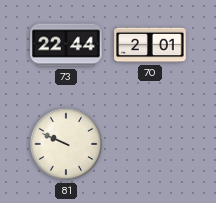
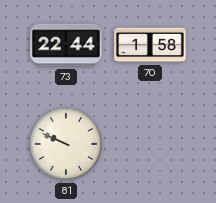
70: 2:01 -> 1:58 (150, 45)
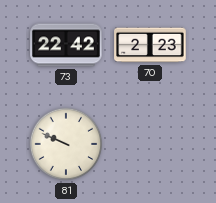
73: 22:44 -> 22:42 (66, 45)
70: 1:58 -> 2:23 (150, 45)
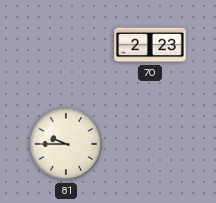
73: 22:42 -> none (66, 45)
81: 9:49 -> 9:45 (66, 144)
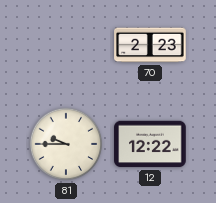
12: none -> 12:22 (150, 144)
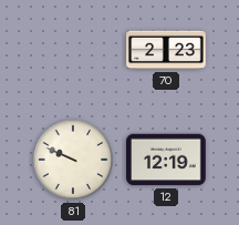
81: 9:45 -> 9:49 (73, 160)
12: 12:22 -> 12:19 (166, 160)
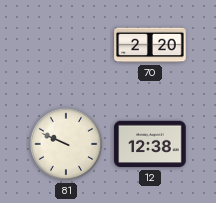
70: 2:23 -> 2:20 (150, 45)
12: 12:19 -> 12:38 (150, 144)
